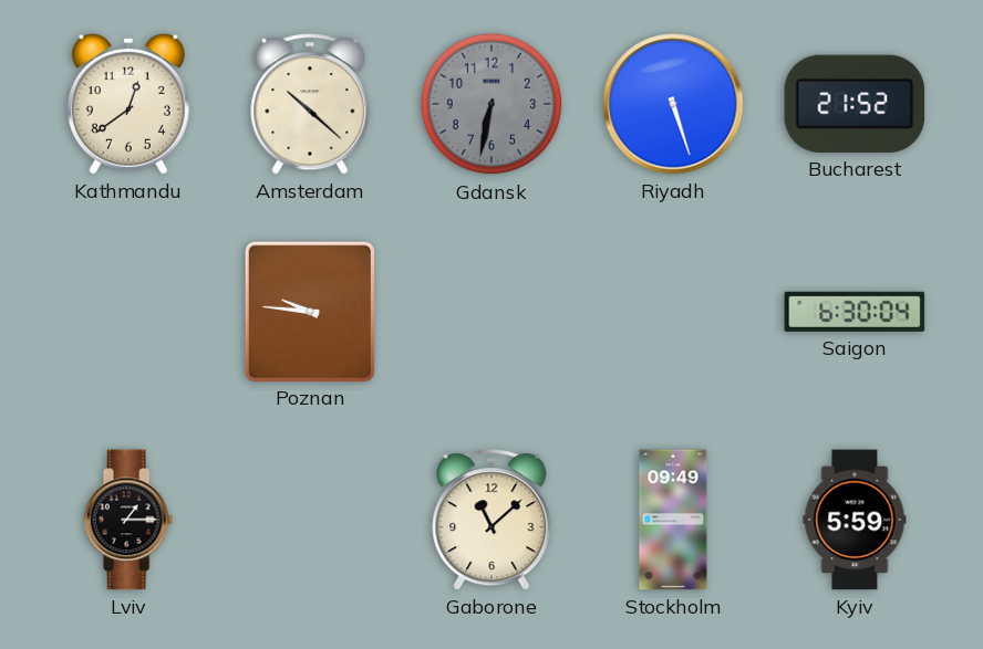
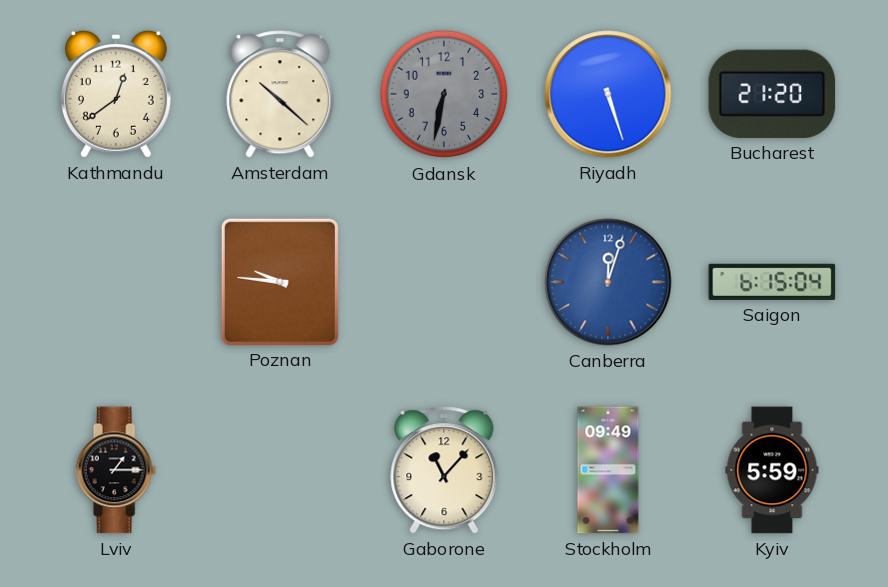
Bucharest: 21:52 -> 21:20 (772, 94)
Canberra: none -> 12:03 (608, 282)
Saigon: 6:30 -> 6:15 (772, 282)
Gaborone: 11:08 -> 11:07 (444, 470)
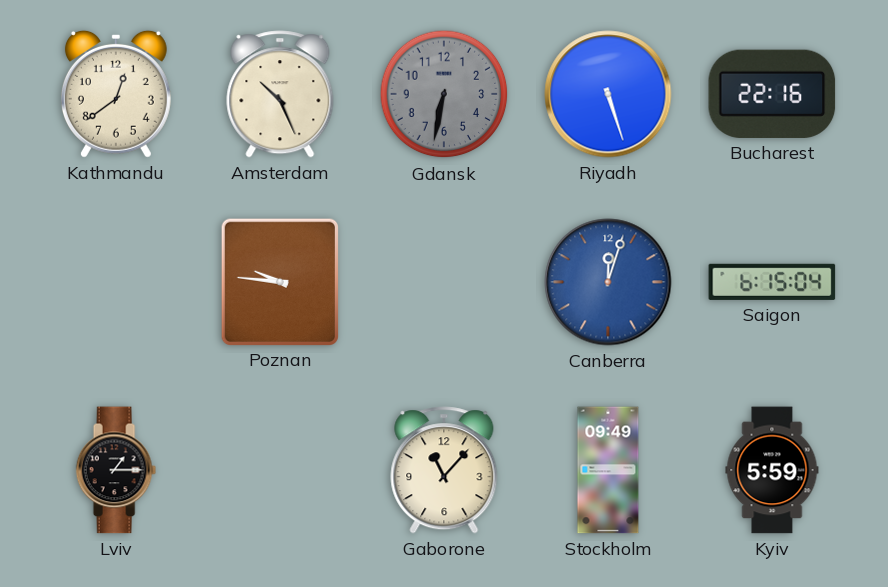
Amsterdam: 10:22 -> 10:26 (280, 94)
Bucharest: 21:20 -> 22:16 (772, 94)
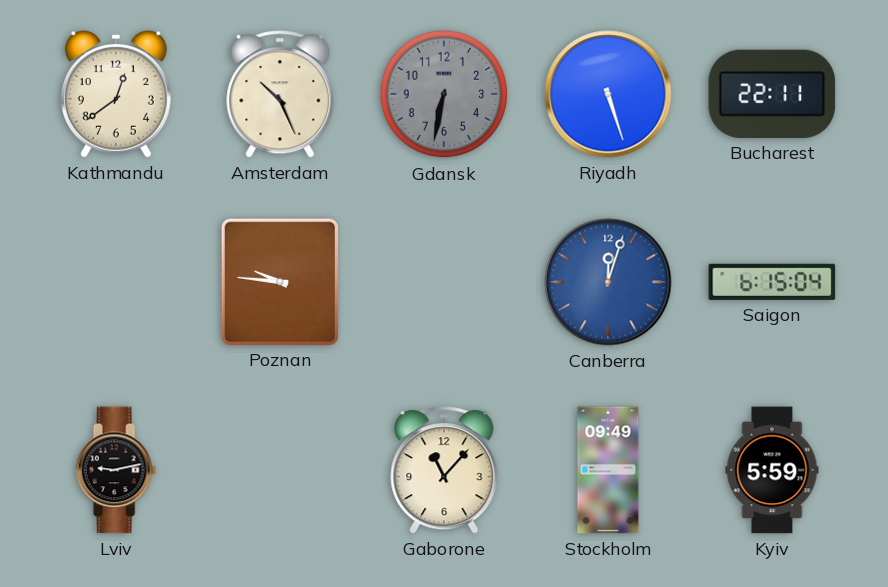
Bucharest: 22:16 -> 22:11 (772, 94)
Lviv: 1:15 -> 9:13 (116, 470)
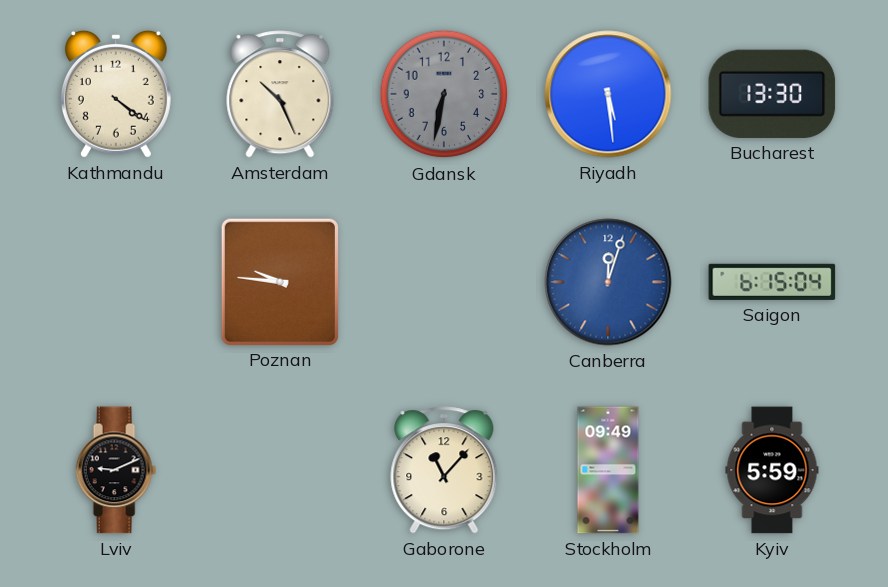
Kathmandu: 12:39 -> 4:21 (116, 94)
Riyadh: 5:27 -> 5:29 (608, 94)
Bucharest: 22:11 -> 13:30 (772, 94)
Lviv: 9:13 -> 9:11 (116, 470)
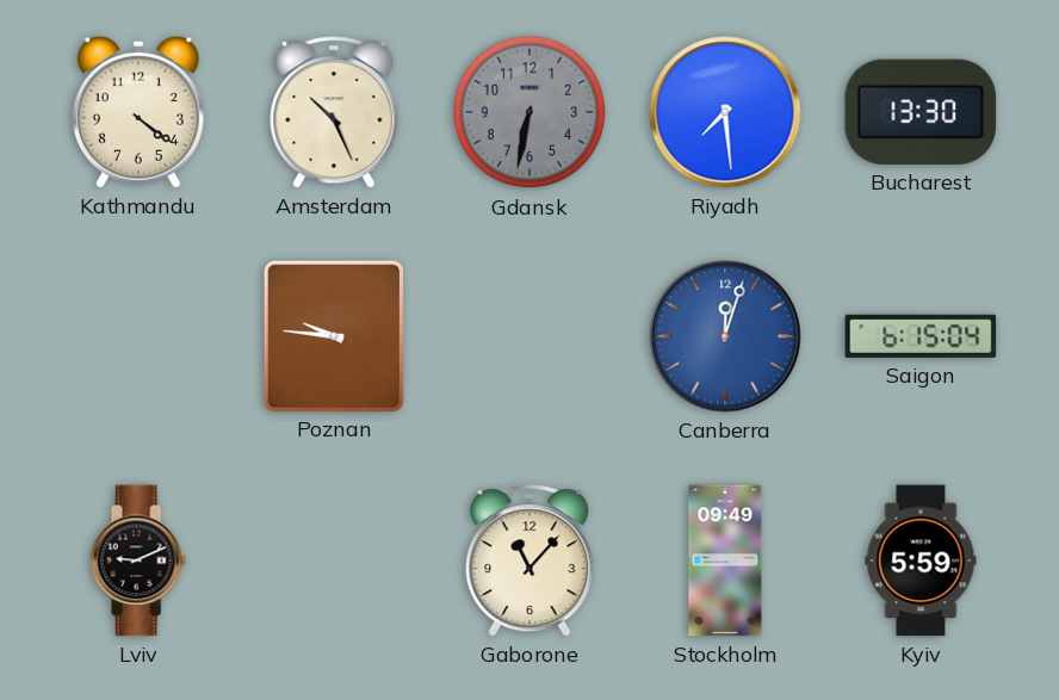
Riyadh: 5:29 -> 7:29 (725, 112)
